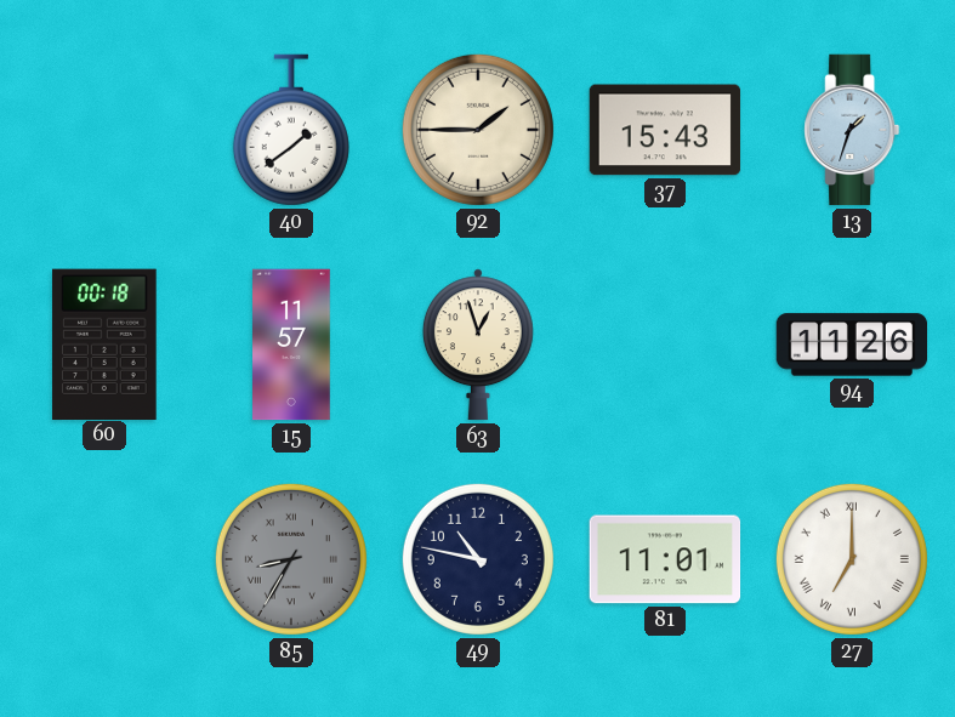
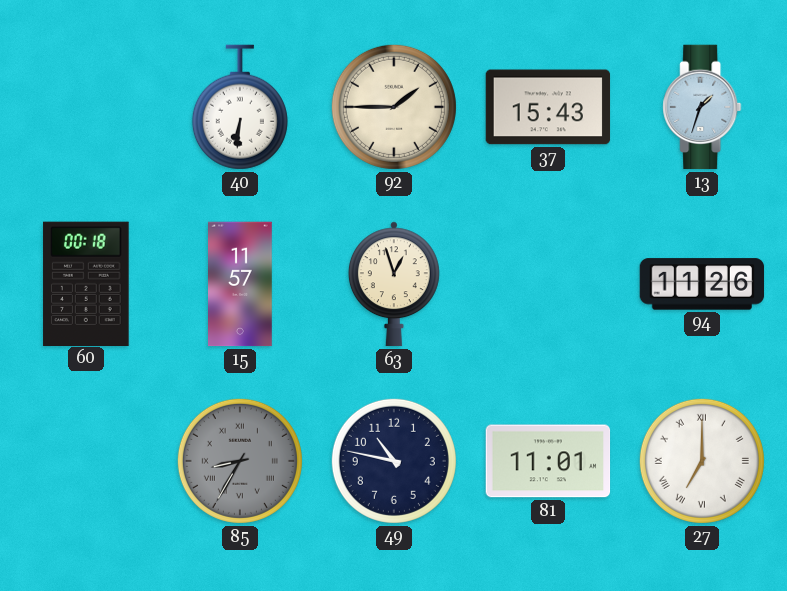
40: 1:39 -> 6:31 (240, 107)
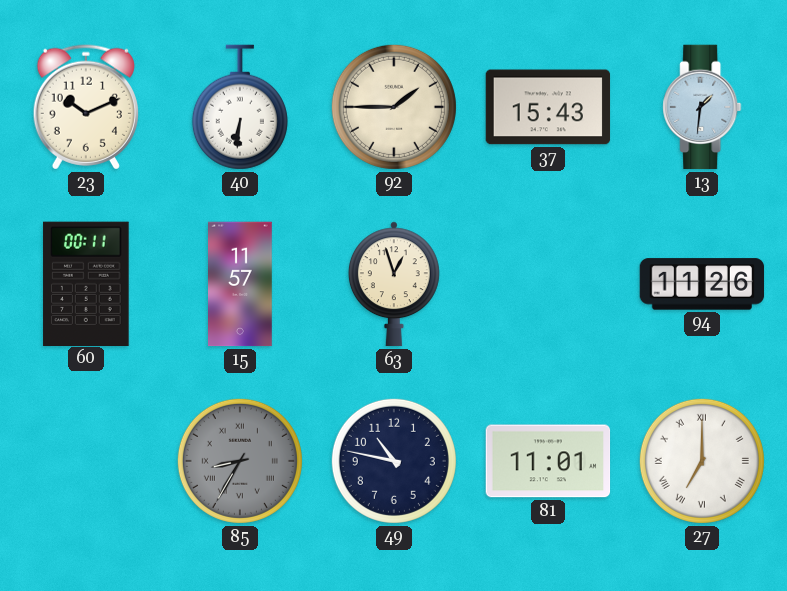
23: none -> 10:11 (86, 107)
13: 1:33 -> 1:31 (702, 107)
60: 00:18 -> 00:11 (86, 283)
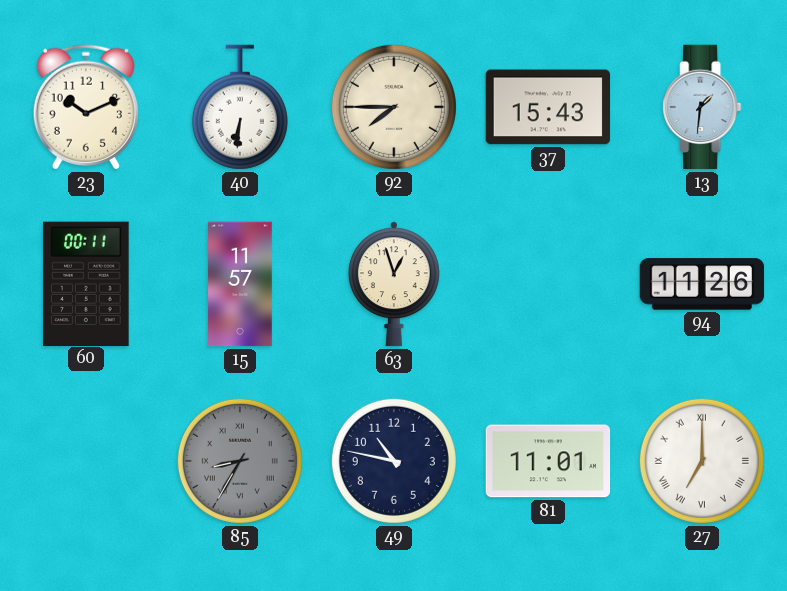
92: 1:45 -> 7:45 (394, 107)
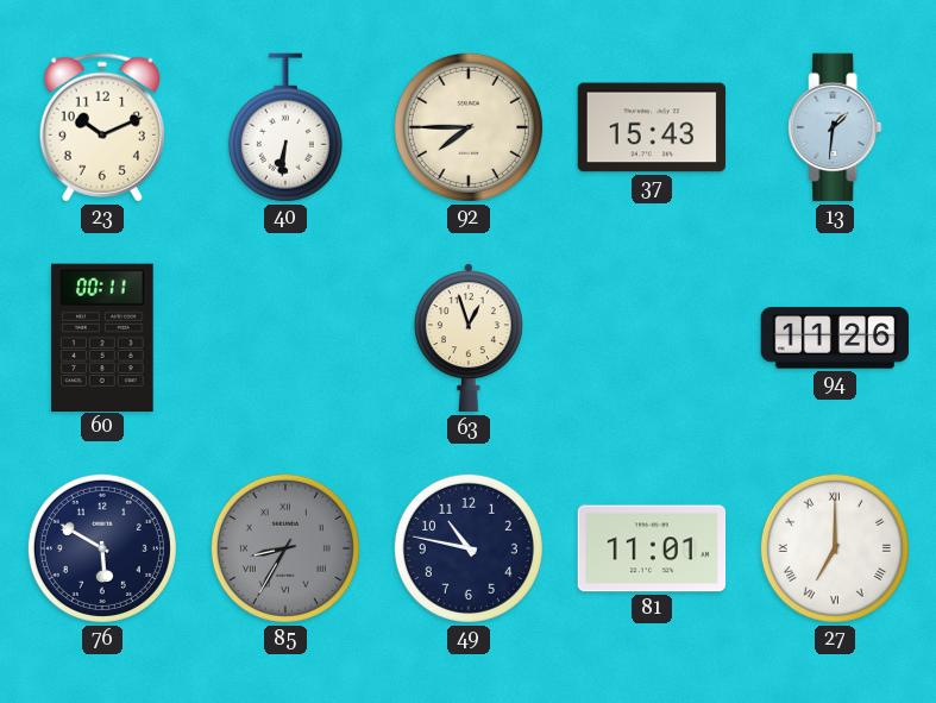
15: 11:57 -> none (240, 284)
76: none -> 5:50 (102, 548)
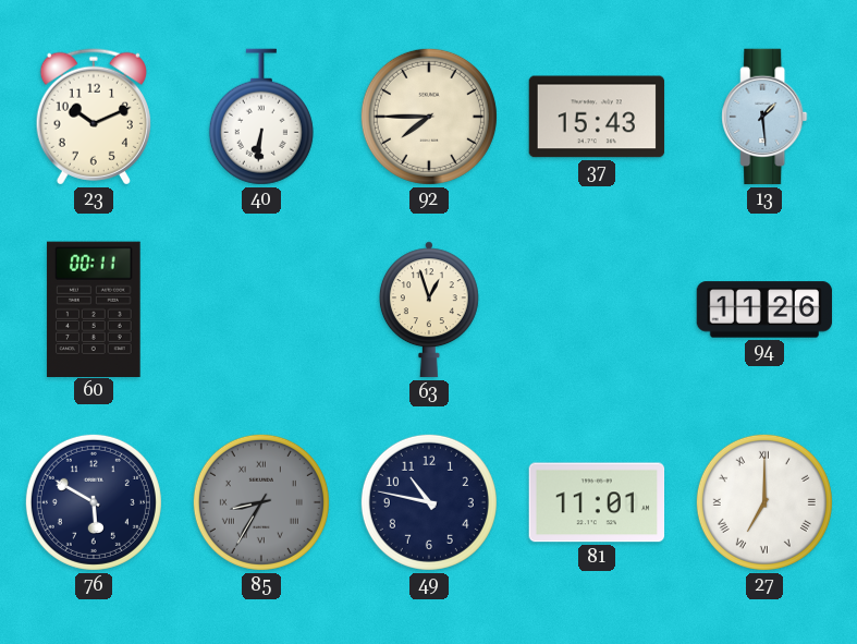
13: 1:31 -> 1:29 (764, 117)
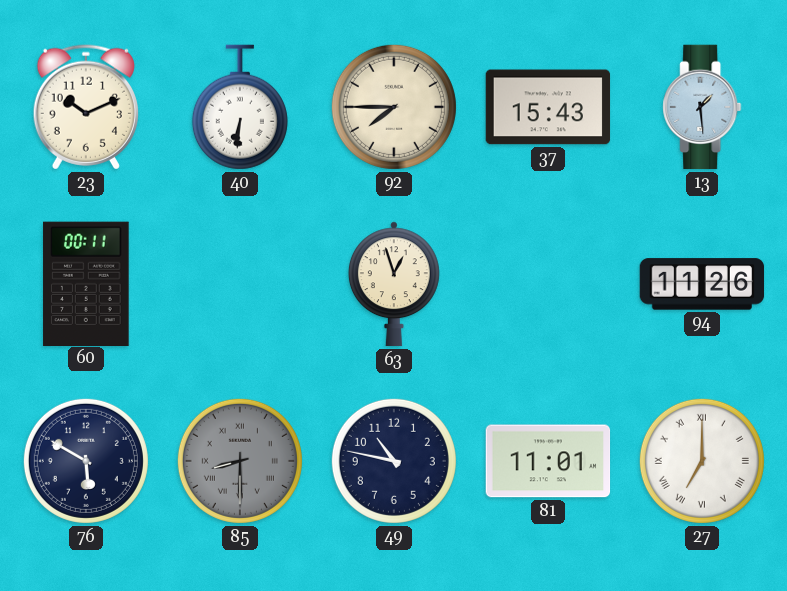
85: 8:35 -> 8:30 (240, 461)
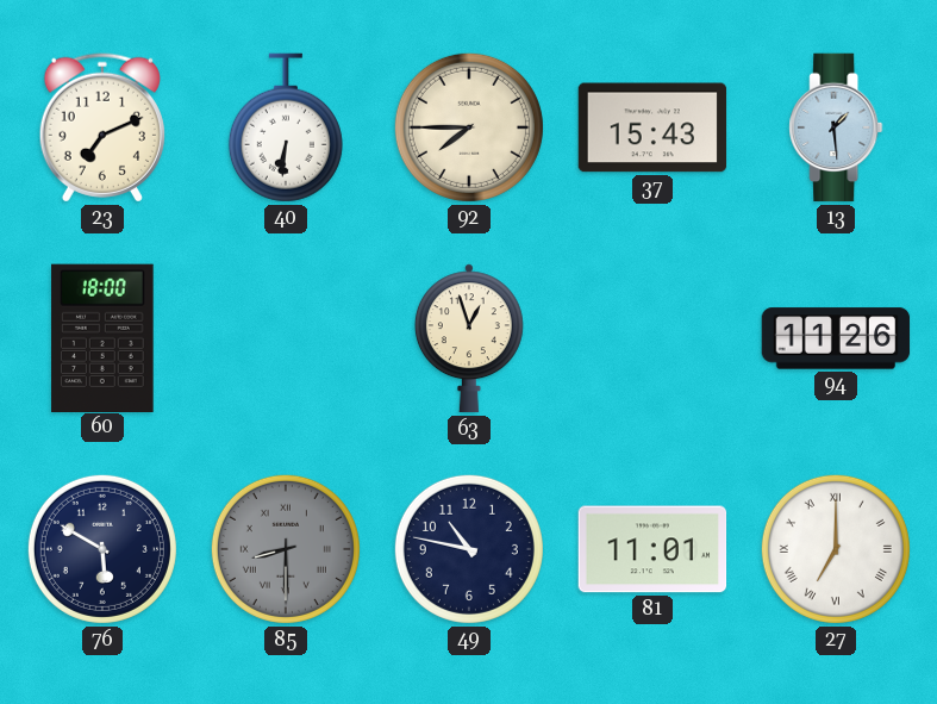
23: 10:11 -> 7:11 (102, 127)
60: 00:11 -> 18:00 (102, 337)
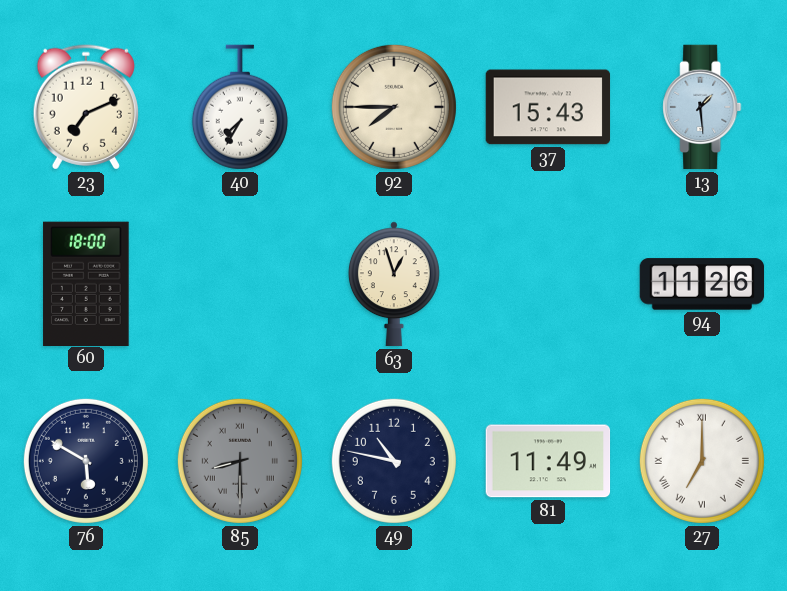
40: 6:31 -> 7:35 (240, 107)
81: 11:01 -> 11:49 (548, 461)
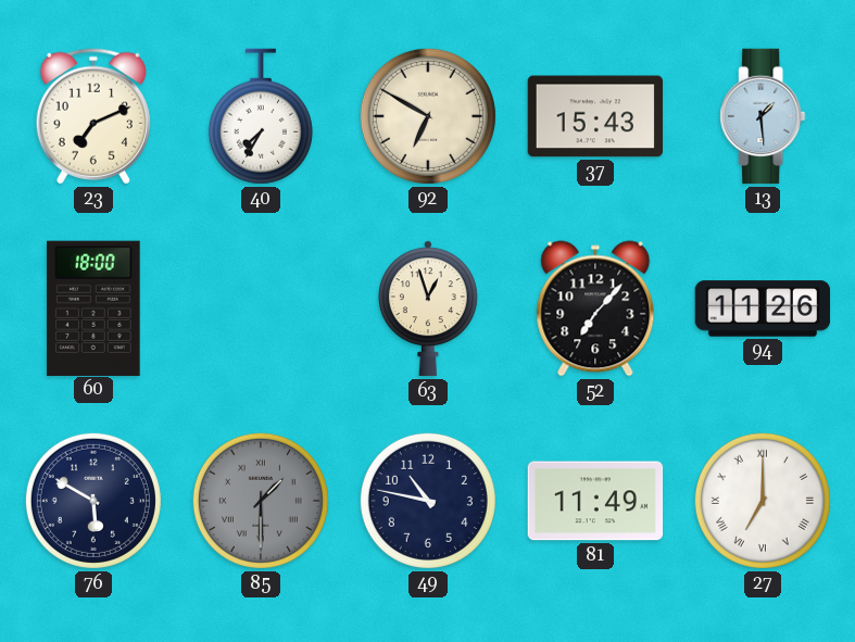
92: 7:45 -> 6:50 (428, 116)
52: none -> 7:07 (595, 309)
85: 8:30 -> 1:30 (261, 501)
